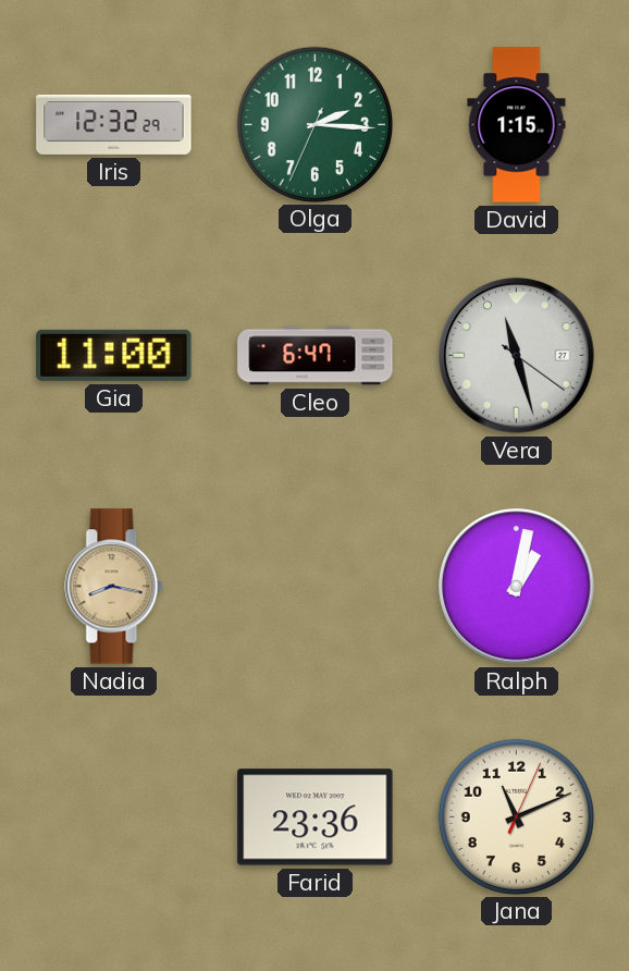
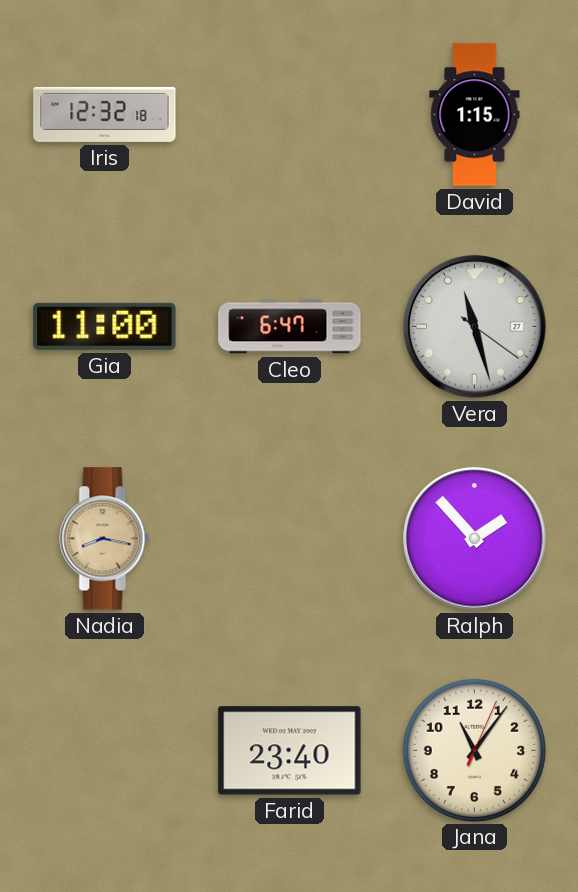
Iris: 12:32:29 -> 12:32:18 (105, 114)
Olga: 2:15 -> none (314, 124)
Ralph: 1:02 -> 1:53 (475, 539)
Farid: 23:36 -> 23:40 (290, 751)
Jana: 11:11 -> 11:06 (474, 750)
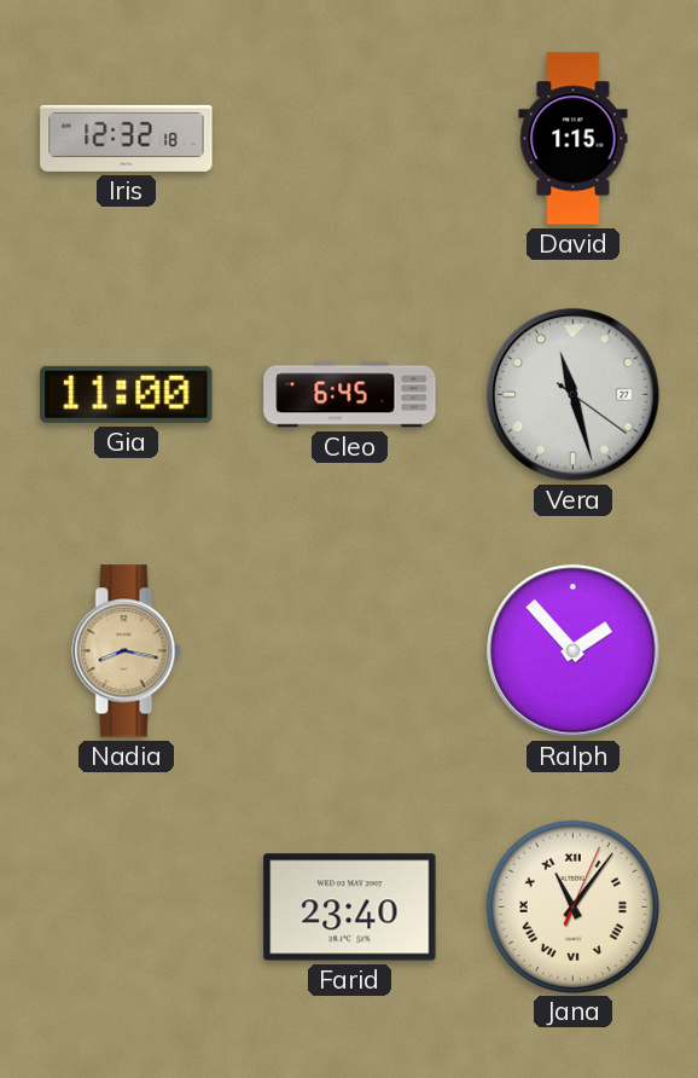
Cleo: 6:47 -> 6:45 (350, 395)
Jana numerals: Arabic -> Roman (572, 906)
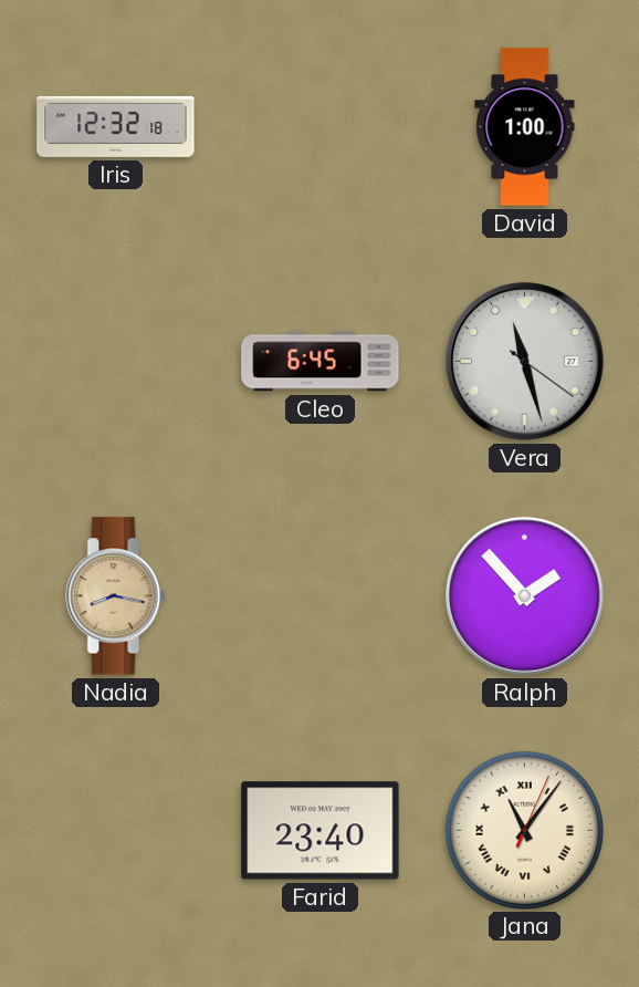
David: 1:15 -> 1:00 (525, 127)
Gia: 11:00 -> none (127, 394)
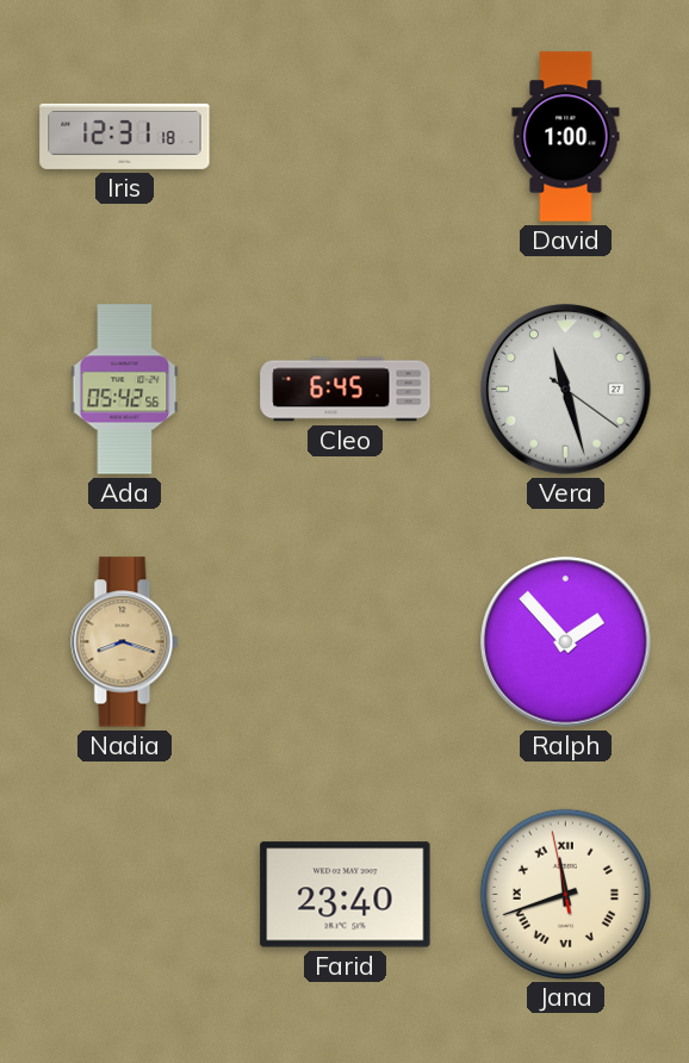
Iris: 12:32 -> 12:31 (125, 136)
Ada: none -> 05:42 (125, 390)
Nadia: 8:17 -> 8:18 (125, 642)
Jana: 11:06 -> 11:41 (565, 894)
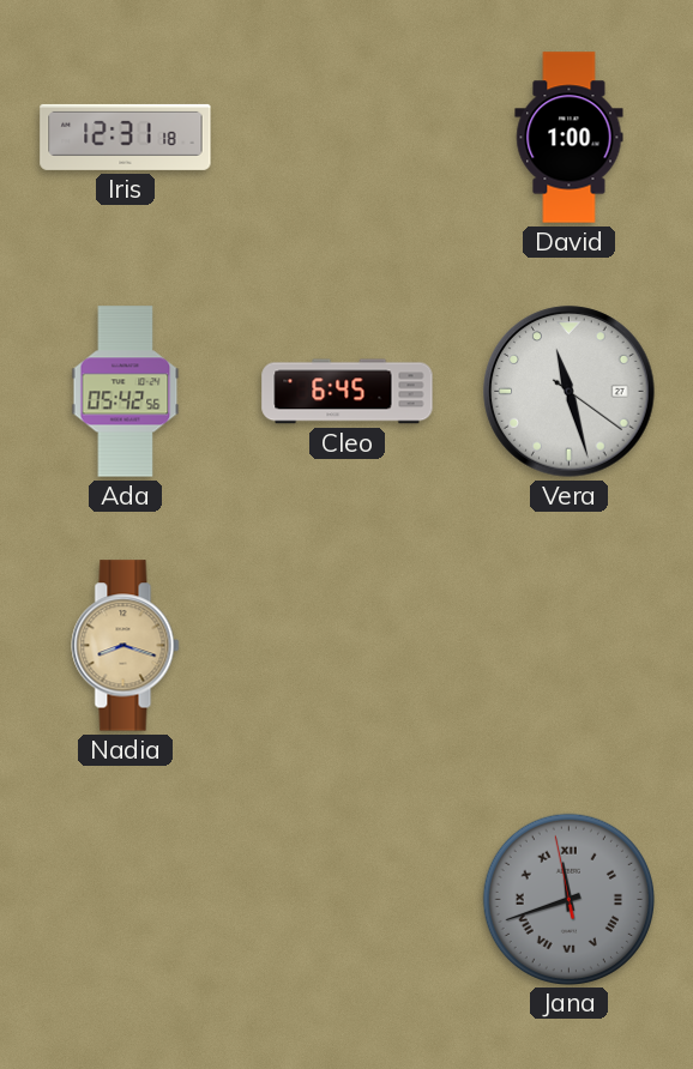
Ralph: 1:53 -> none (566, 642)
Farid: 23:40 -> none (346, 895)
Jana dial: cream -> grey (568, 899)
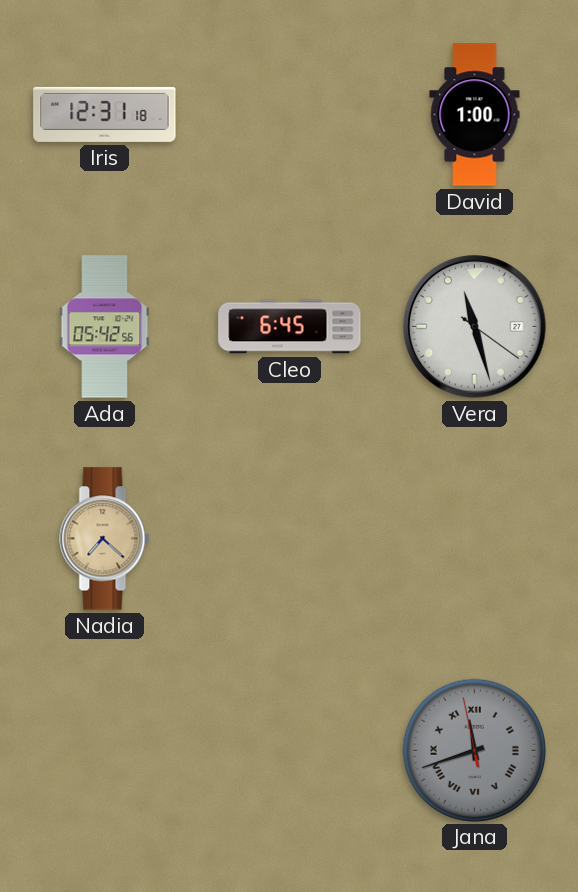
Nadia: 8:18 -> 7:22 (105, 539)
